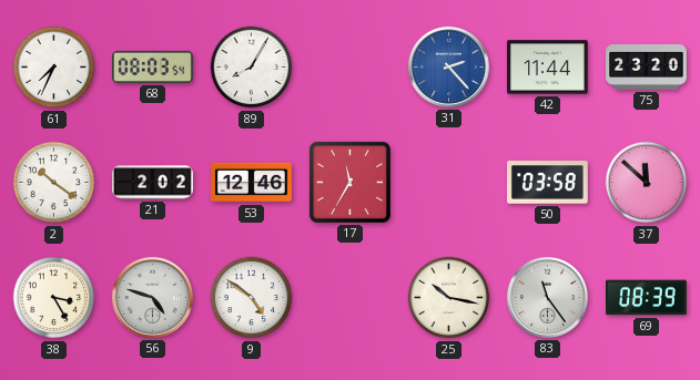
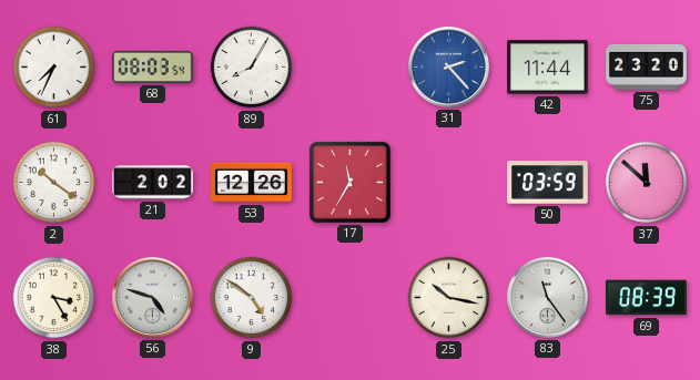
53: 12:46 -> 12:26 (252, 183)
50: 03:58 -> 03:59 (548, 183)
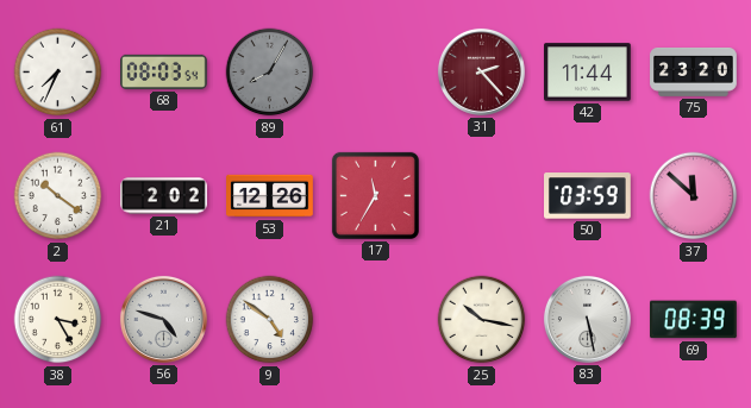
89 dial: white -> grey (270, 73)
31 dial: blue -> burgundy (481, 71)
83: 11:24 -> 5:28 (587, 319)
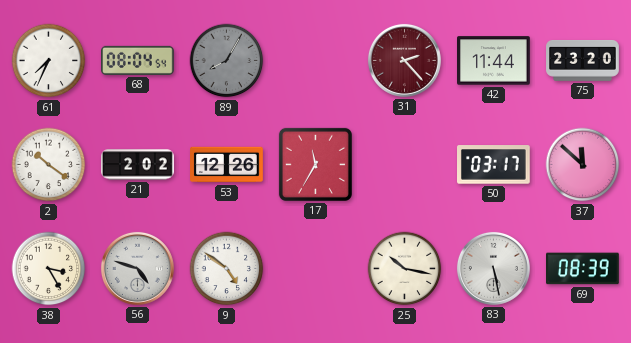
68: 08:03 -> 08:04 (138, 60)
50: 03:59 -> 03:17 (494, 165)
